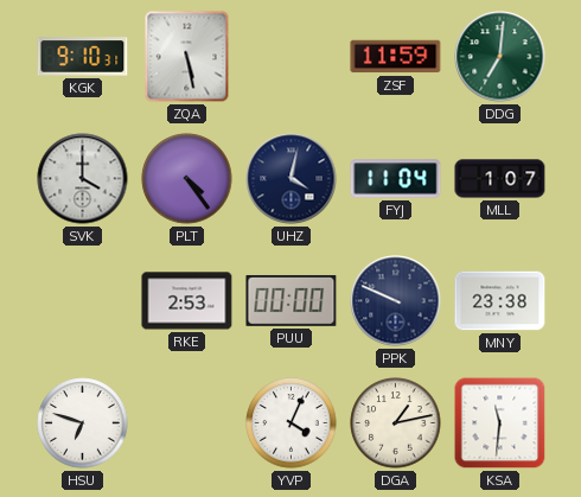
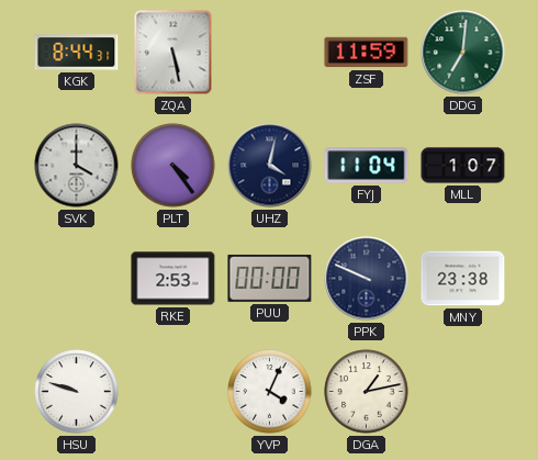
KGK: 9:10 -> 8:44 (77, 53)
HSU: 6:48 -> 9:48 (77, 392)
KSA: 11:31 -> none (500, 423)
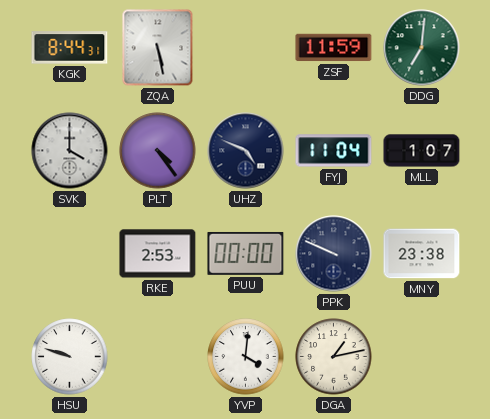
UHZ: 4:02 -> 4:49 (246, 151)
YVP: 4:04 -> 4:01 (246, 357)
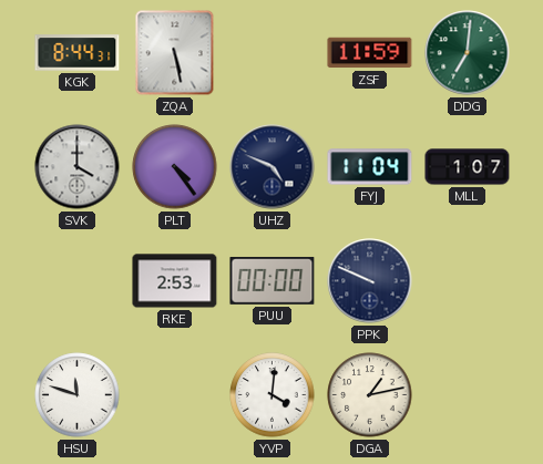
MNY: 23:38 -> none (422, 254)
HSU: 9:48 -> 11:48 (78, 395)
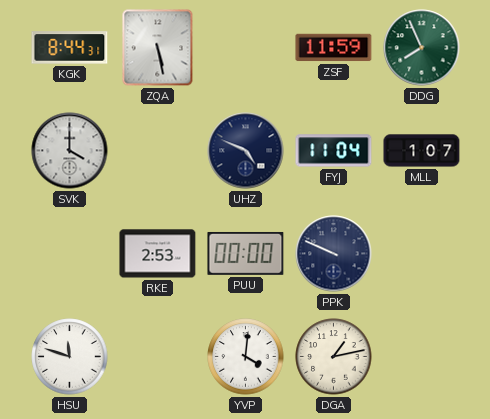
DDG: 7:01 -> 7:56 (422, 48)
PLT: 4:24 -> none (175, 167)
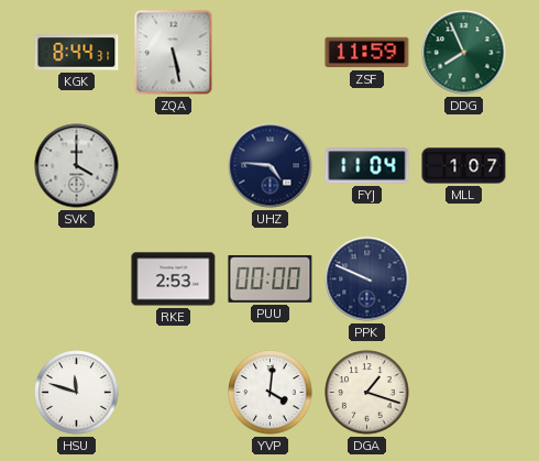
UHZ: 4:49 -> 4:46 (271, 166)
DGA: 1:13 -> 1:18 (367, 393)
